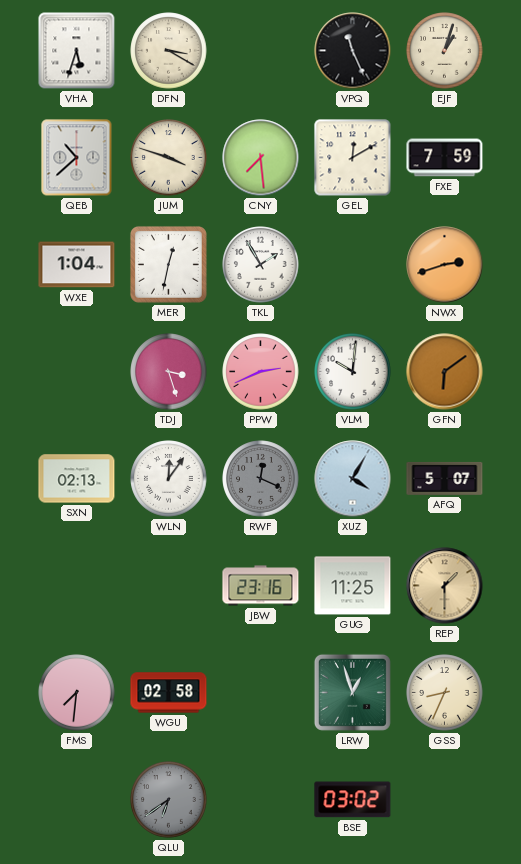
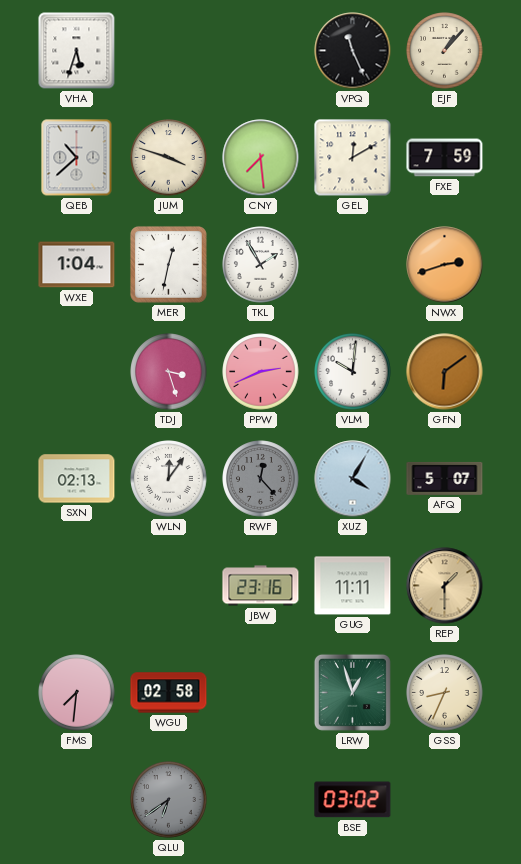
DFN: 3:20 -> none (169, 51)
EJF: 1:03 -> 1:07 (445, 51)
RWF: 12:19 -> 12:23 (261, 479)
GUG: 11:25 -> 11:11 (353, 586)
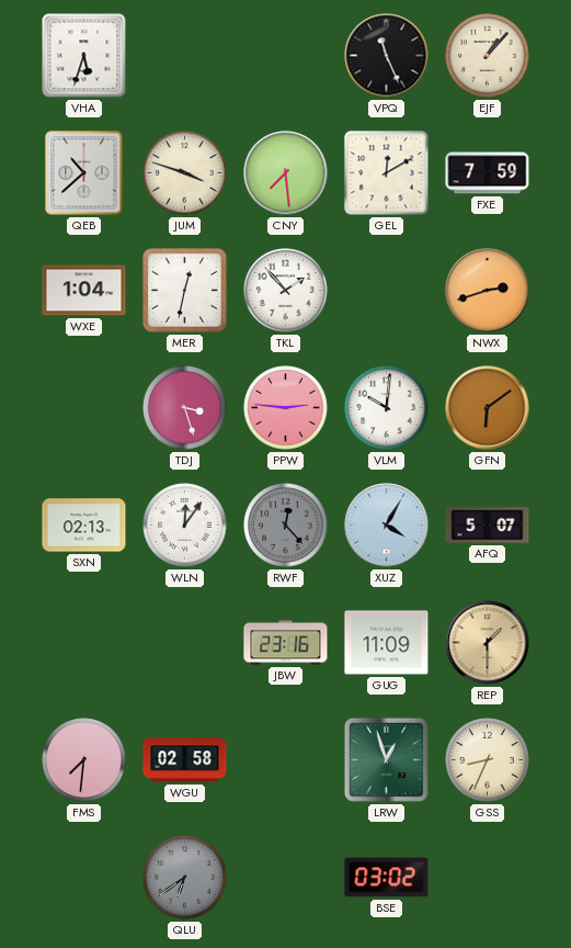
TKL: 1:55 -> 1:53 (286, 291)
PPW: 2:41 -> 2:46 (286, 408)
GUG: 11:11 -> 11:09 (387, 643)
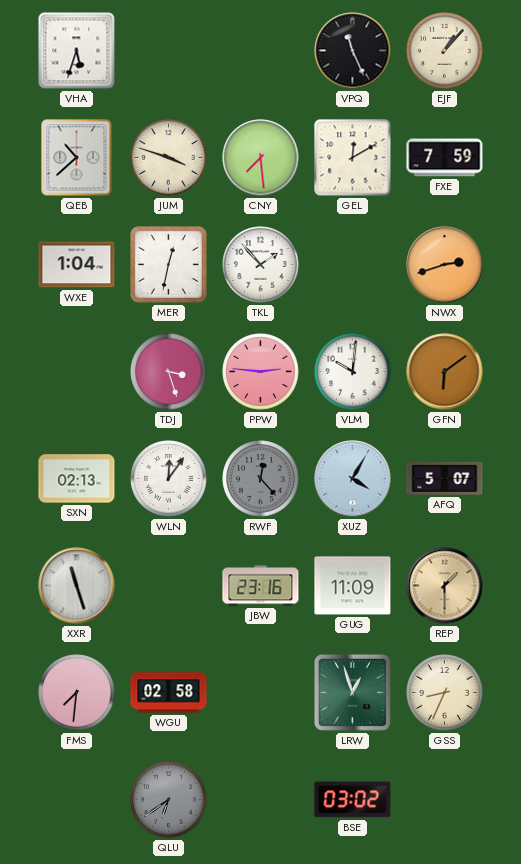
XXR: none -> 11:27 (77, 586)
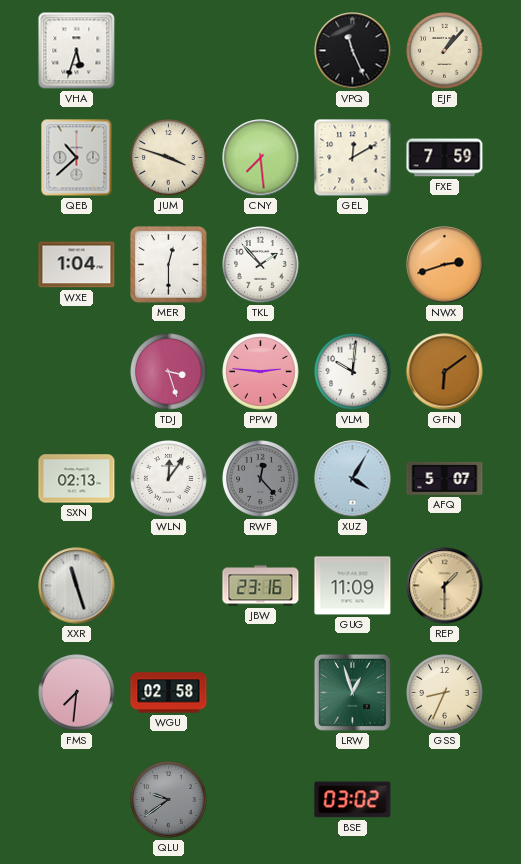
MER: 12:32 -> 12:30 (168, 264)
QLU: 6:39 -> 9:39 (169, 800)
